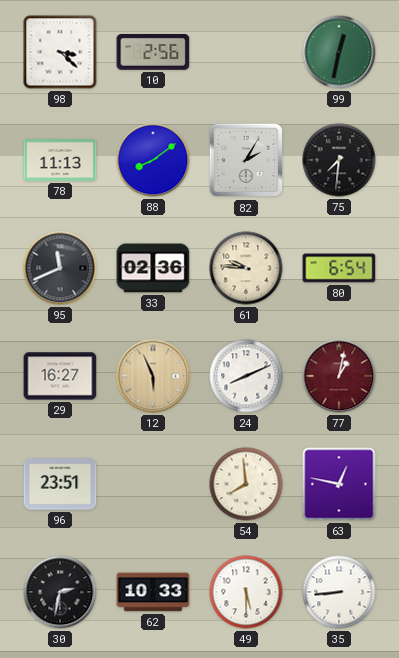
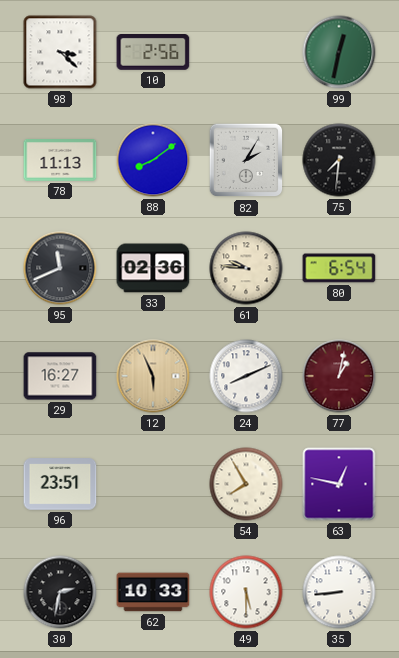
54: 7:59 -> 7:55 (246, 484)
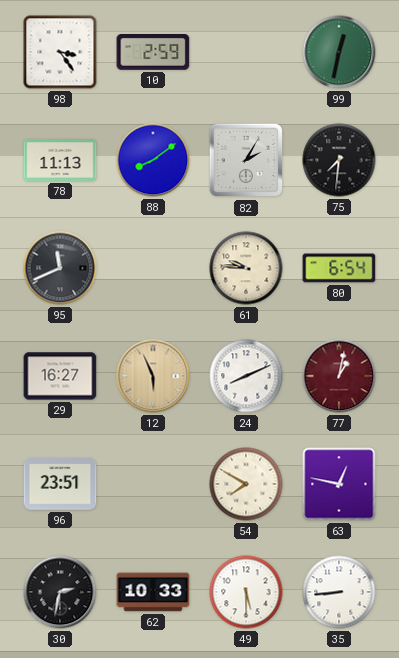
98: 3:22 -> 3:24 (60, 52)
10: 2:56 -> 2:59 (153, 53)
33: 02:36 -> none (153, 268)
54: 7:55 -> 7:50 (246, 484)
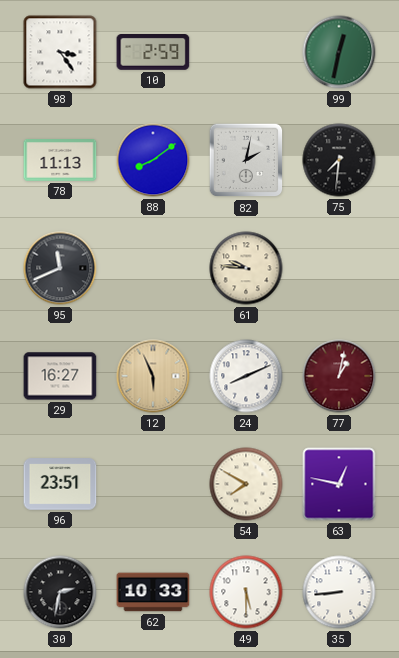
82: 2:05 -> 2:02 (246, 160)
80: 6:54 -> none (339, 268)
